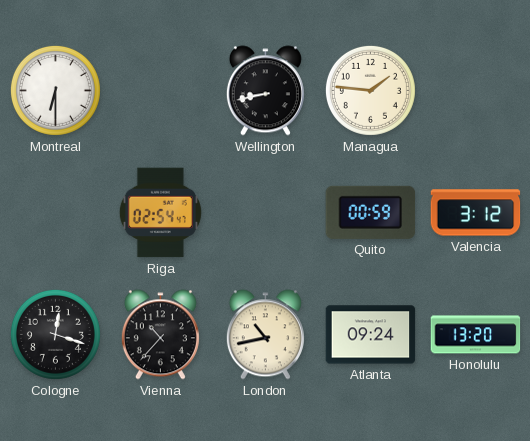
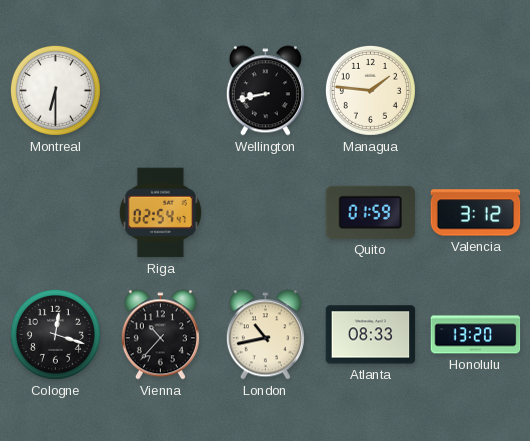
Quito: 00:59 -> 01:59 (371, 212)
Atlanta: 09:24 -> 08:33 (371, 335)
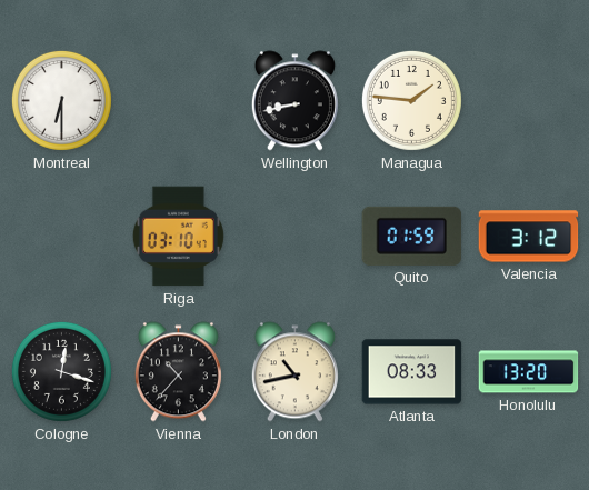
Riga: 02:54 -> 03:10 (178, 237)
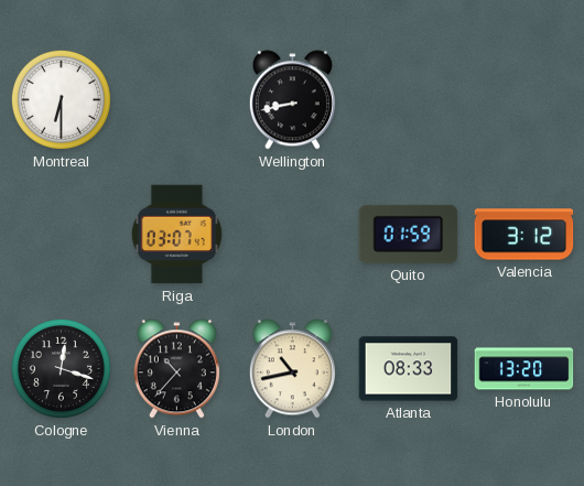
Managua: 1:46 -> none (411, 100)
Riga: 03:10 -> 03:07 (176, 235)
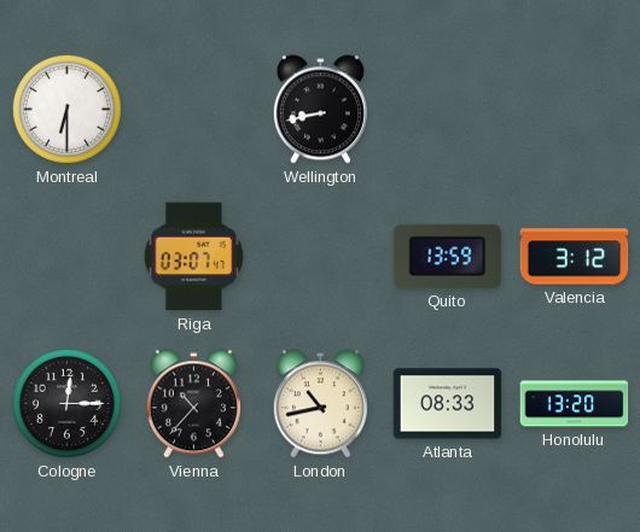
Quito: 01:59 -> 13:59 (448, 256)
Cologne: 12:18 -> 12:15 (66, 403)
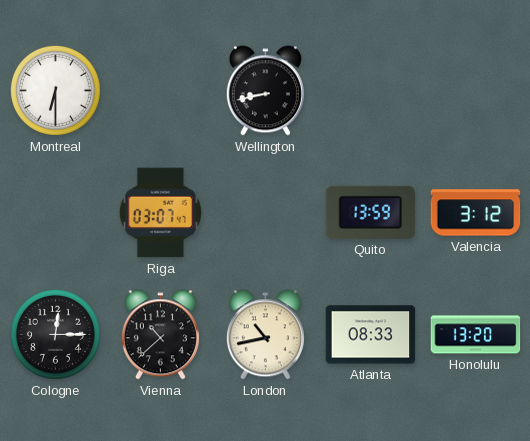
Vienna: 10:37 -> 10:38 (160, 335)
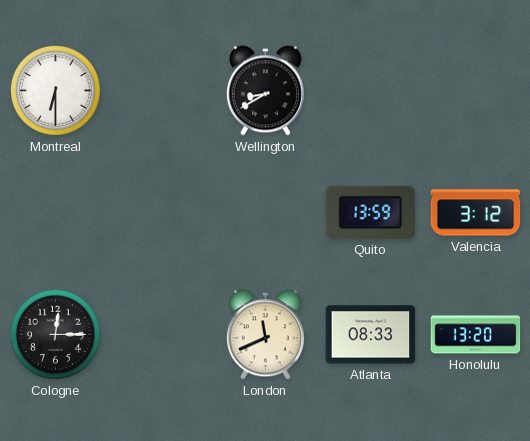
Wellington: 8:43 -> 8:40 (265, 91)
Riga: 03:07 -> none (160, 213)
Vienna: 10:38 -> none (160, 335)
London: 10:43 -> 11:41 (265, 335)
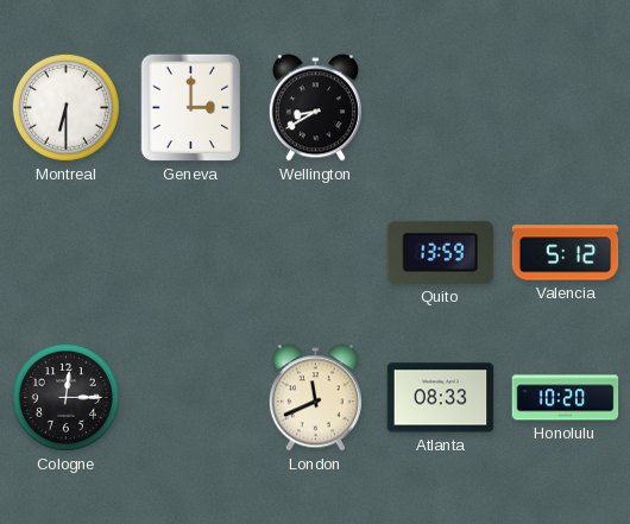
Geneva: none -> 3:00 (191, 108)
Valencia: 3:12 -> 5:12 (566, 253)
Honolulu: 13:20 -> 10:20 (566, 398)
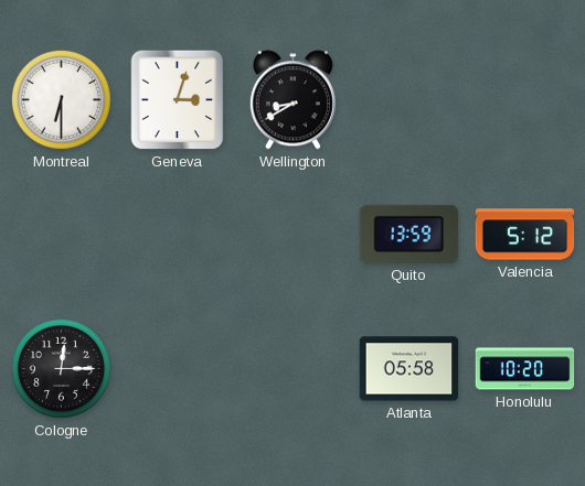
Geneva: 3:00 -> 3:03 (178, 100)
London: 11:41 -> none (315, 398)
Atlanta: 08:33 -> 05:58 (410, 369)
